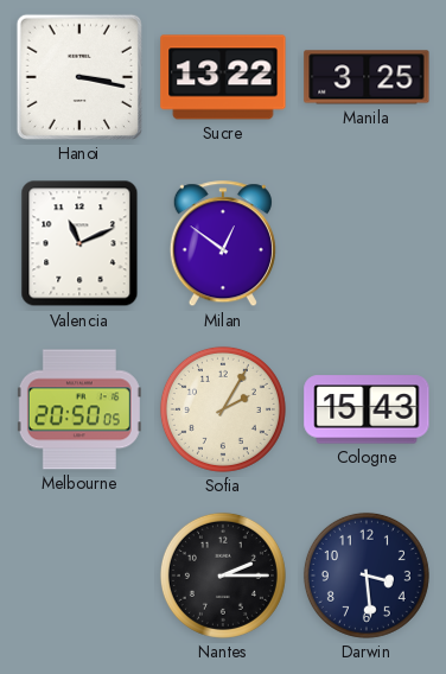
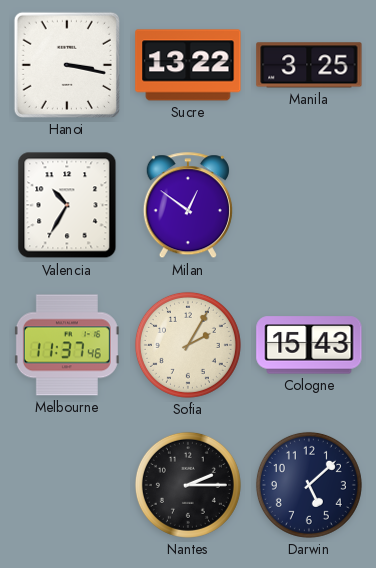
Valencia: 11:11 -> 10:35 (67, 205)
Melbourne: 20:50 -> 11:37 (67, 345)
Darwin: 3:29 -> 5:08 (309, 485)
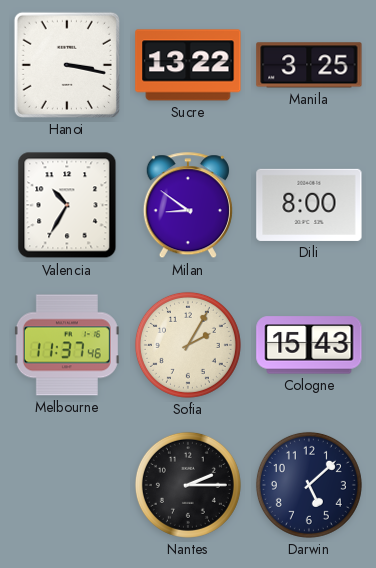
Milan: 12:51 -> 8:51 (188, 206)
Dili: none -> 8:00 (309, 205)
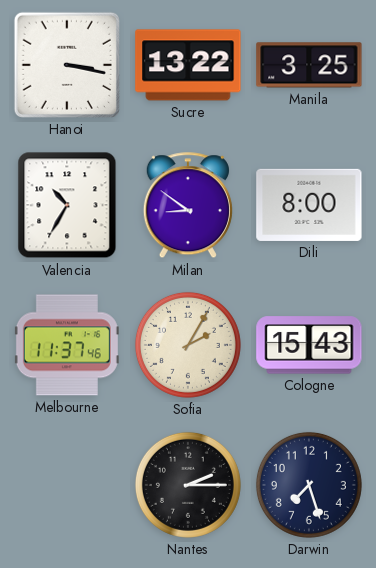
Darwin: 5:08 -> 7:27 (309, 485)
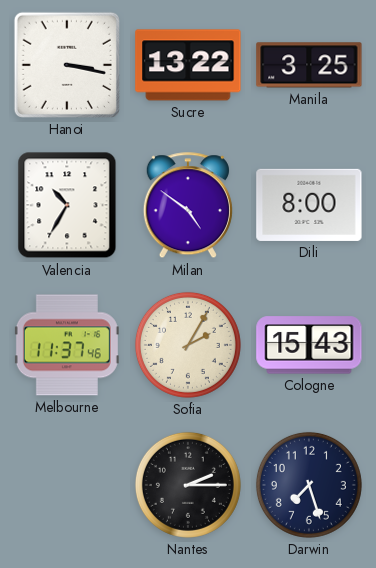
Milan: 8:51 -> 4:51 (188, 206)
